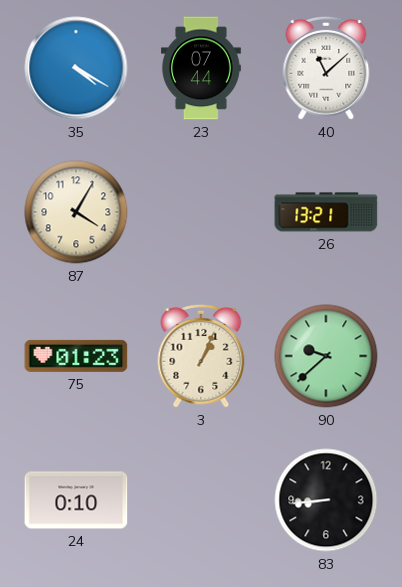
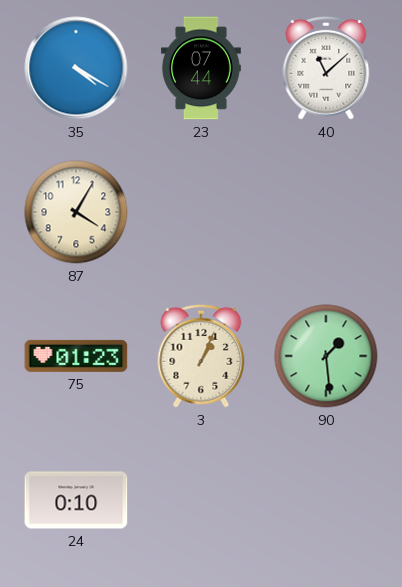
26: 13:21 -> none (326, 212)
90: 9:38 -> 1:29 (326, 356)
83: 8:44 -> none (326, 500)
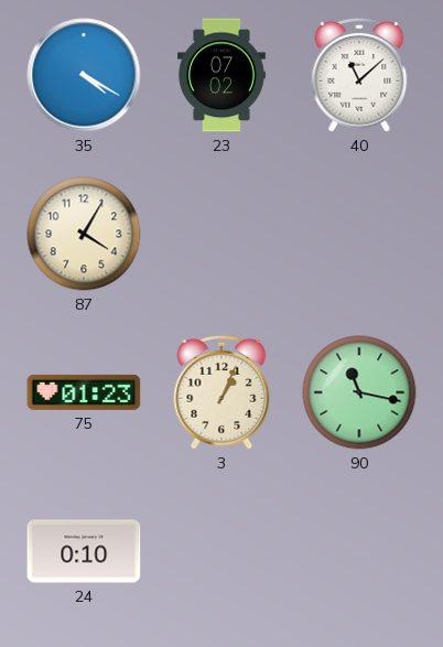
23: 07:44 -> 07:02 (223, 75)
90: 1:29 -> 11:17 (359, 392)
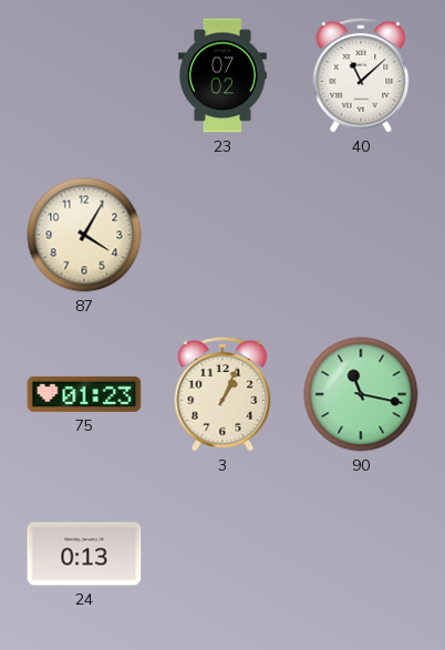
35: 4:20 -> none (84, 75)
24: 0:10 -> 0:13 (84, 554)
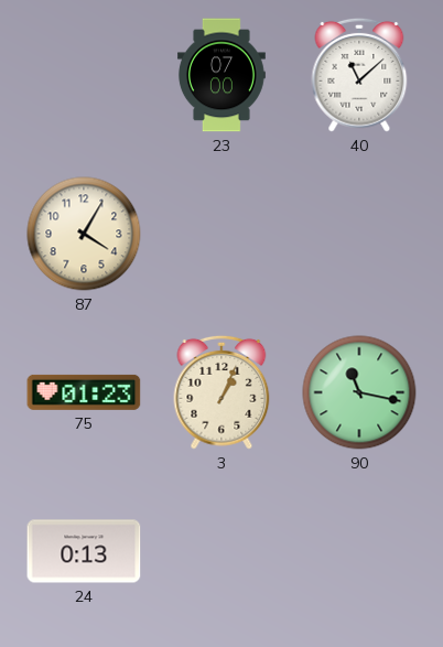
23: 07:02 -> 07:00 (223, 75)
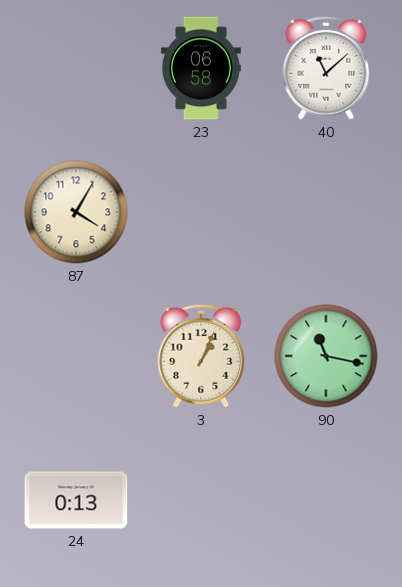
23: 07:00 -> 06:58 (202, 68)
75: 01:23 -> none (84, 392)
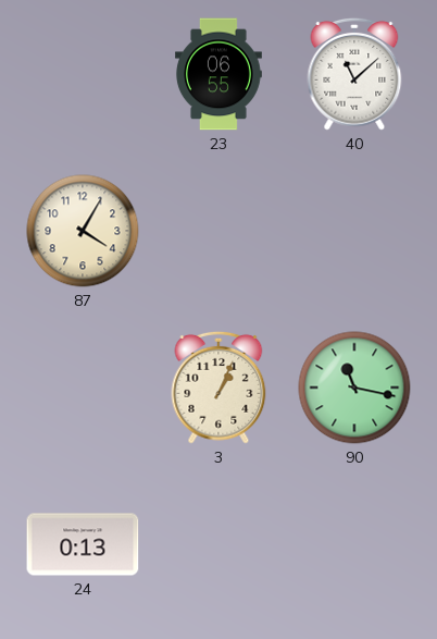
23: 06:58 -> 06:55 (220, 74)
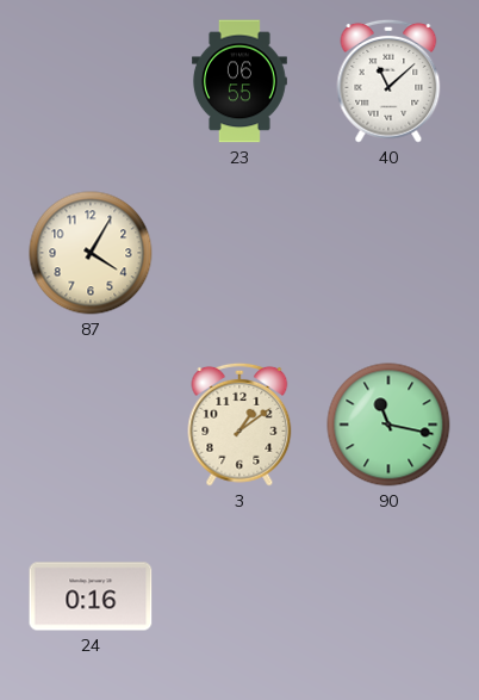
3: 1:04 -> 1:09 (240, 425)
24: 0:13 -> 0:16 (91, 596)
